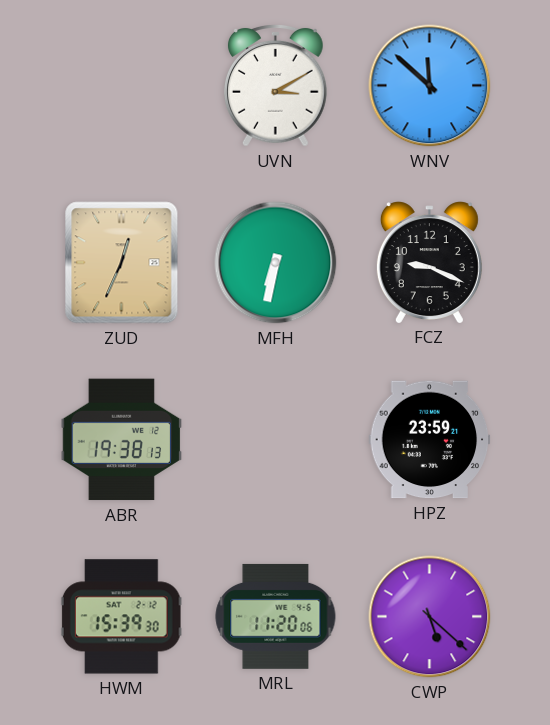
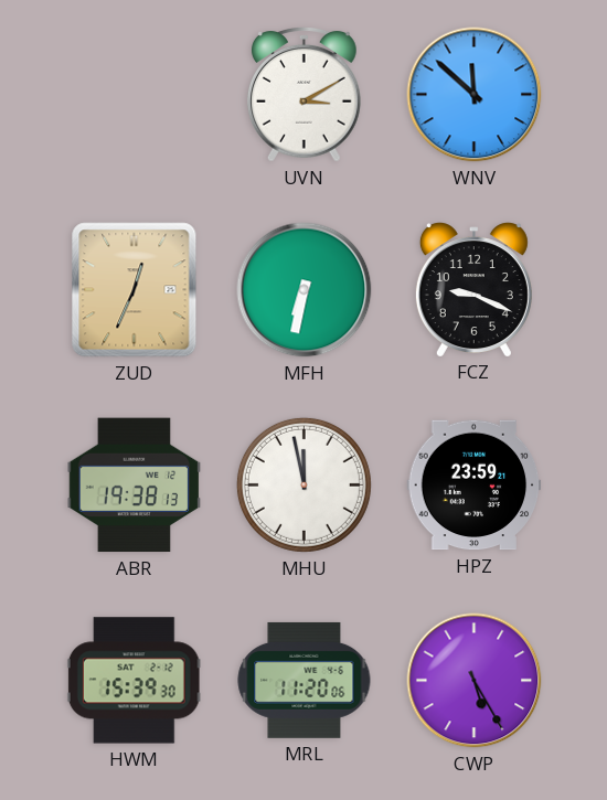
MHU: none -> 11:58 (303, 484)
CWP: 5:22 -> 5:25 (475, 681)
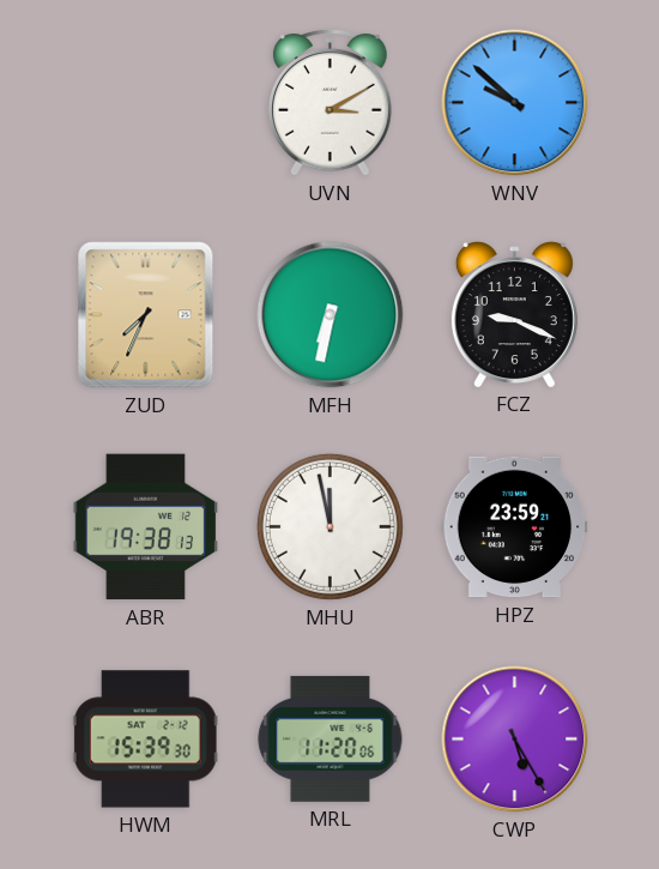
WNV: 11:52 -> 9:52 (515, 103)
ZUD: 12:34 -> 7:34 (146, 315)
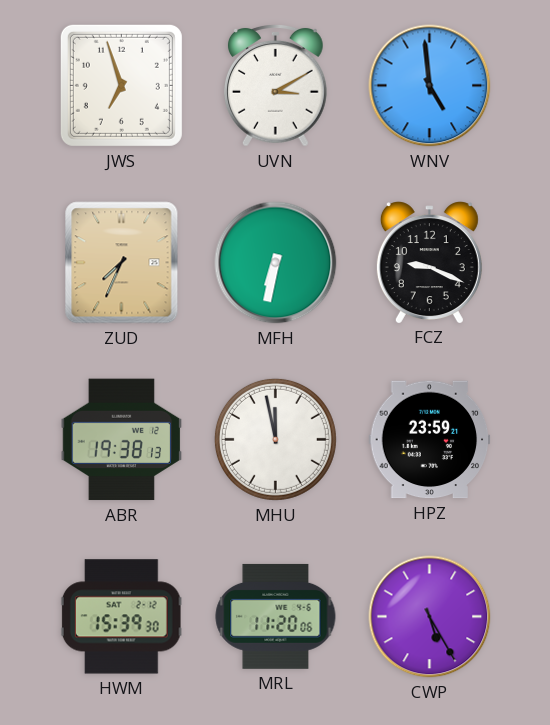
JWS: none -> 6:57 (121, 85)
WNV: 9:52 -> 4:59 (430, 86)
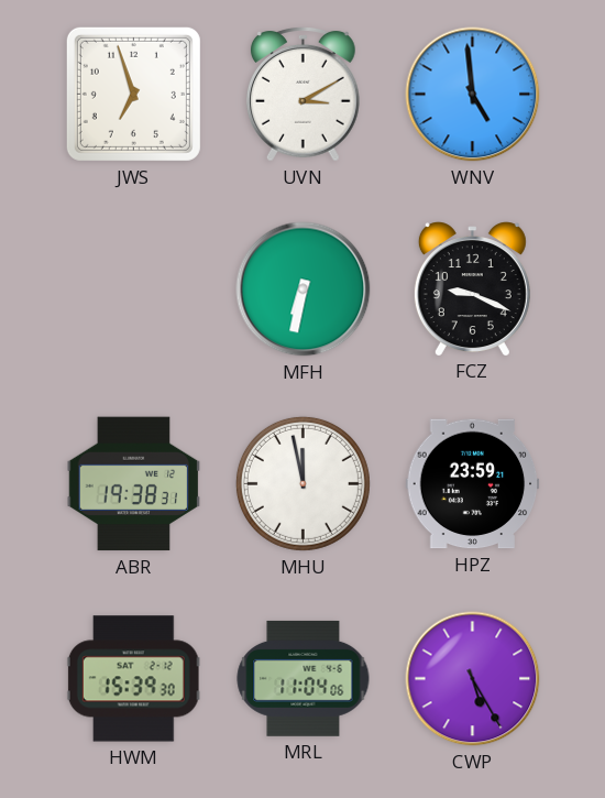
ZUD: 7:34 -> none (122, 263)
ABR: 19:38:13 -> 19:38:31 (134, 484)
MRL: 11:20 -> 11:04 (304, 678)
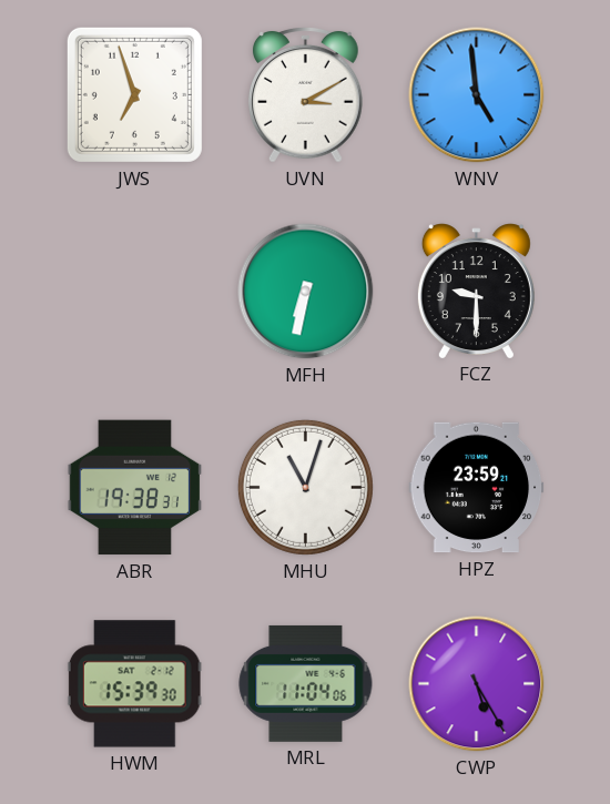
FCZ: 9:19 -> 9:30 (476, 291)
MHU: 11:58 -> 11:03 (305, 487)
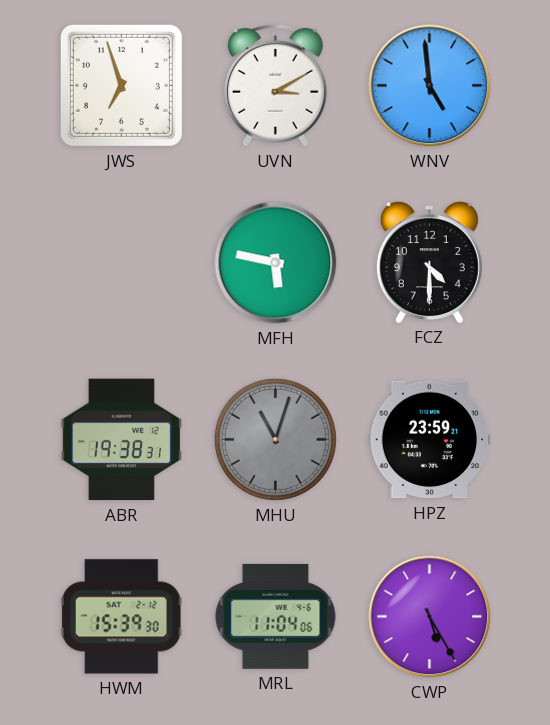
MFH: 6:32 -> 5:47 (276, 263)
FCZ: 9:30 -> 4:30 (429, 262)
MHU dial: white -> grey (275, 439)
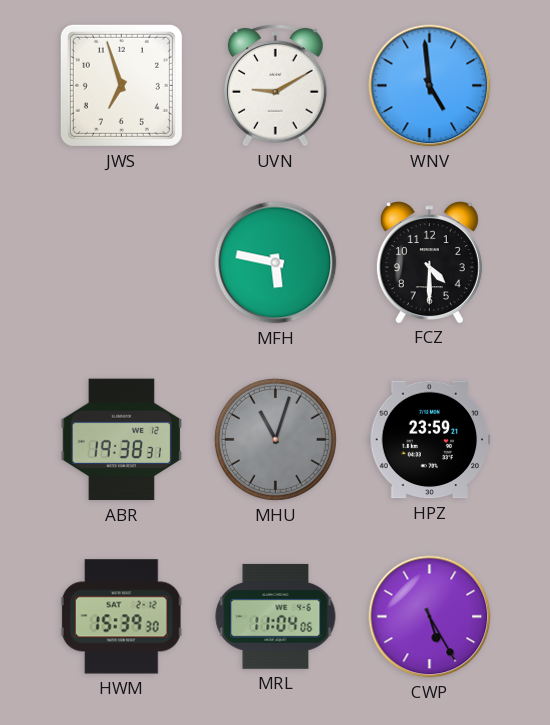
UVN: 3:10 -> 9:10 (276, 86)
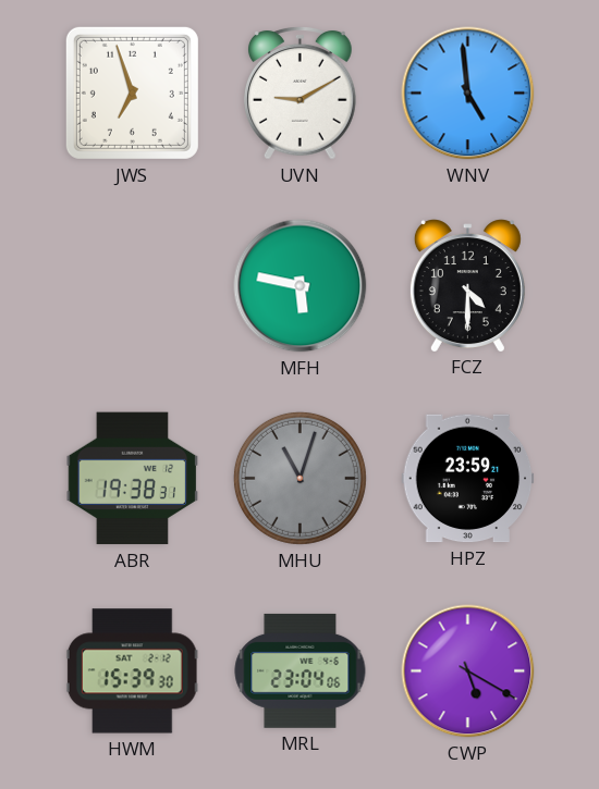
MRL: 11:04 -> 23:04 (301, 670)
CWP: 5:25 -> 5:20 (468, 671)
